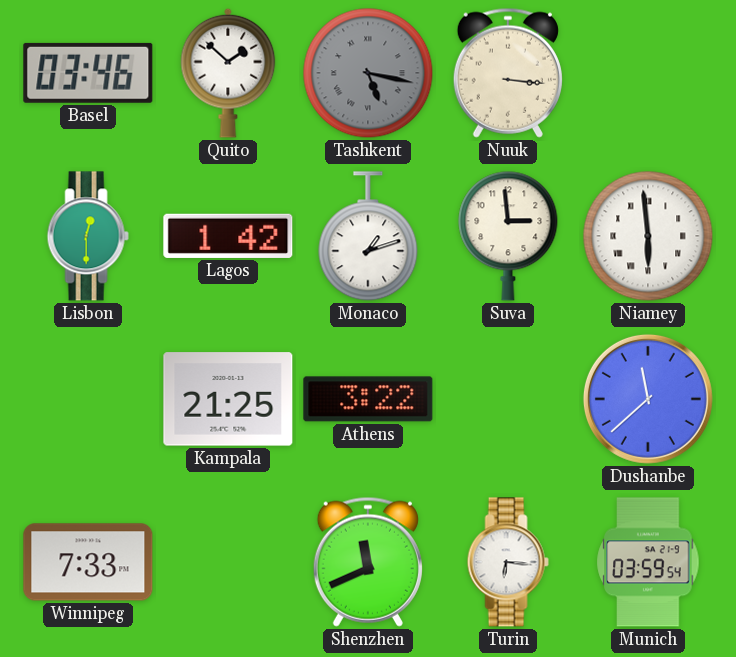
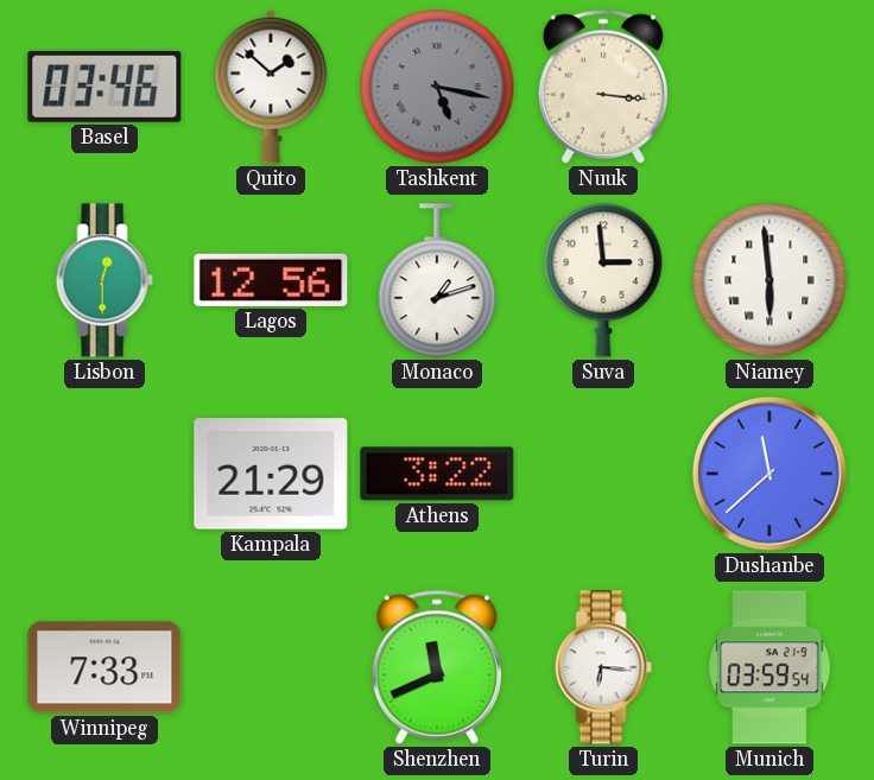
Lagos: 1:42 -> 12:56 (271, 280)
Kampala: 21:25 -> 21:29 (271, 474)
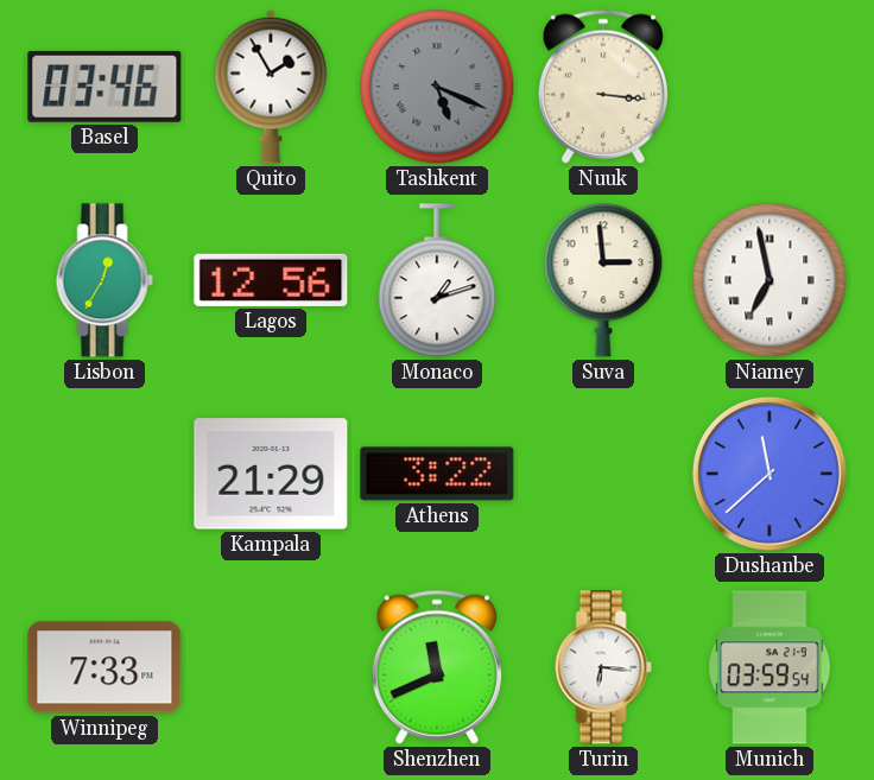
Quito: 1:52 -> 1:55 (271, 87)
Tashkent: 5:17 -> 5:19 (437, 87)
Lisbon: 12:30 -> 12:35 (104, 280)
Niamey: 5:59 -> 6:58 (769, 280)
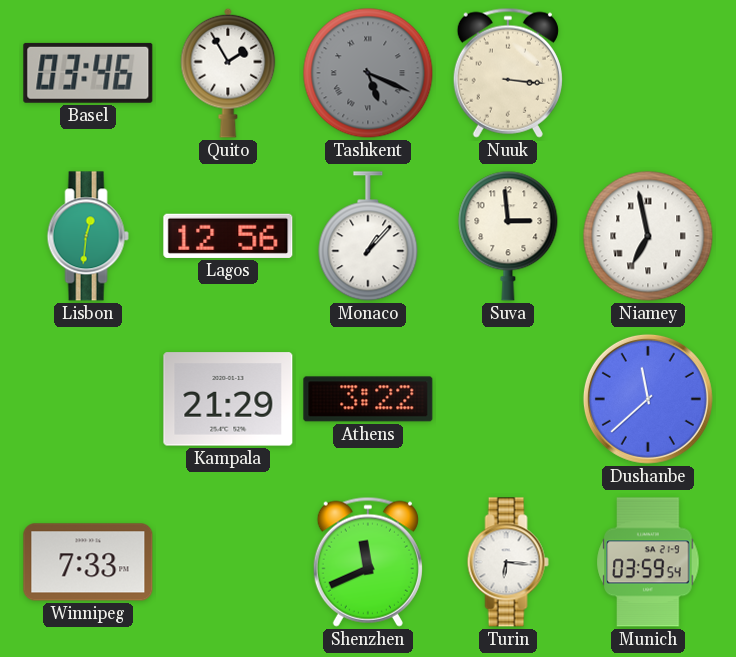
Lisbon: 12:35 -> 12:31 (88, 236)
Monaco: 1:12 -> 1:07 (368, 236)
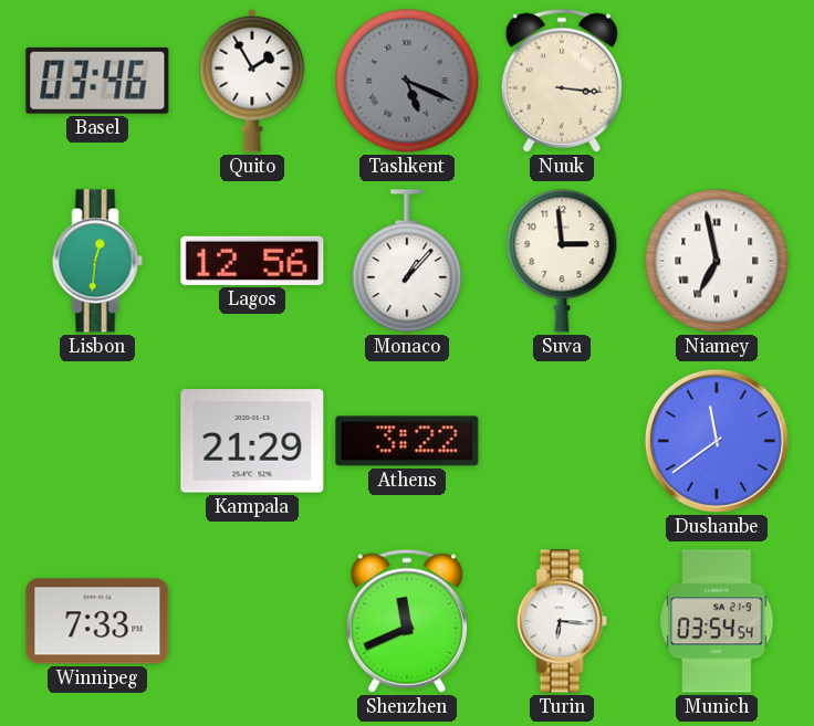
Dushanbe: 11:38 -> 11:39 (717, 441)
Munich: 03:59 -> 03:54 (717, 621)
